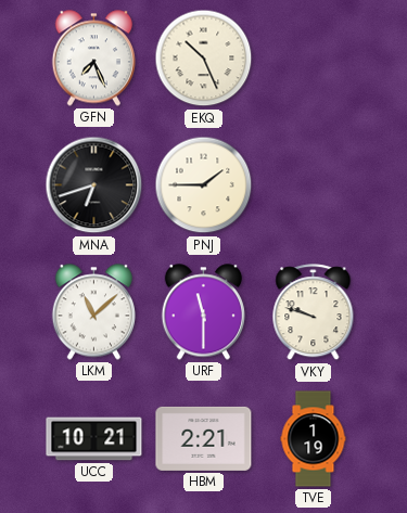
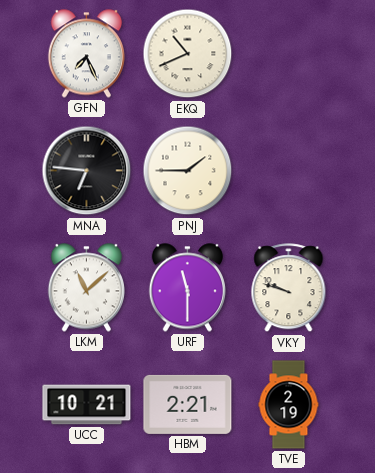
EKQ: 10:26 -> 10:41 (188, 54)
MNA: 6:42 -> 6:46 (87, 171)
TVE: 1:19 -> 2:19 (289, 405)
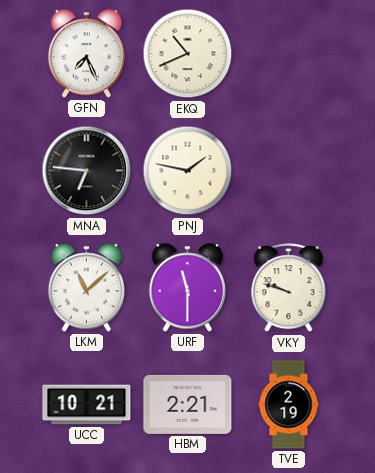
PNJ: 1:45 -> 1:47 (188, 171)
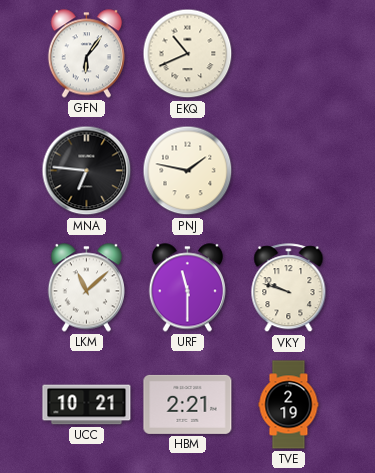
GFN: 7:26 -> 6:06 (86, 54)
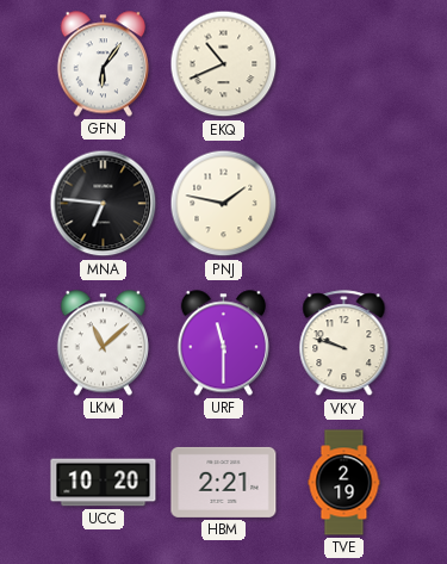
UCC: 10:21 -> 10:20 (104, 483)
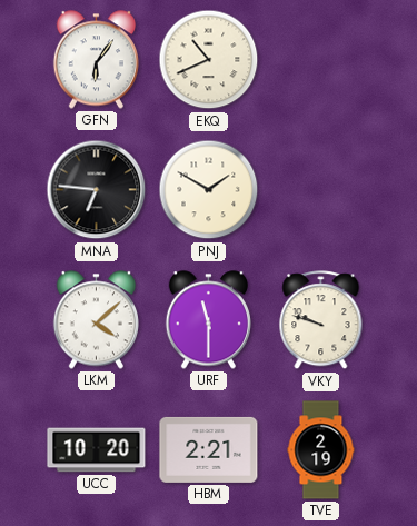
PNJ: 1:47 -> 1:50 (209, 190)
LKM: 11:08 -> 4:08 (96, 320)
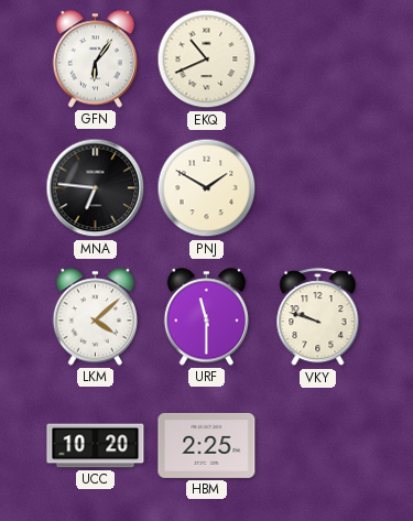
HBM: 2:21 -> 2:25 (207, 445)
TVE: 2:19 -> none (321, 450)
